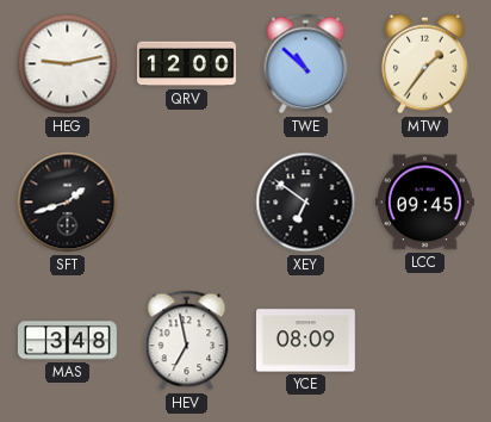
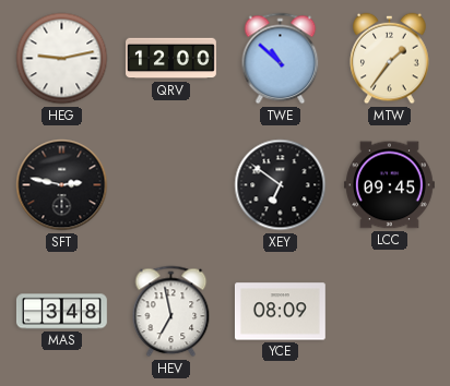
SFT: 1:42 -> 2:47 (62, 185)
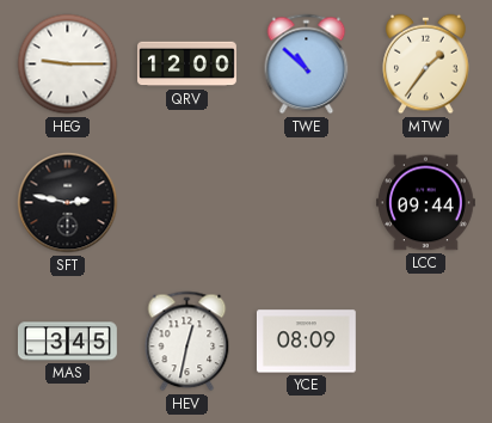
HEG: 9:13 -> 9:15 (68, 65)
XEY: 6:51 -> none (281, 185)
LCC: 09:45 -> 09:44 (425, 203)
MAS: 3:48 -> 3:45 (67, 342)
HEV: 6:58 -> 12:32 (187, 342)
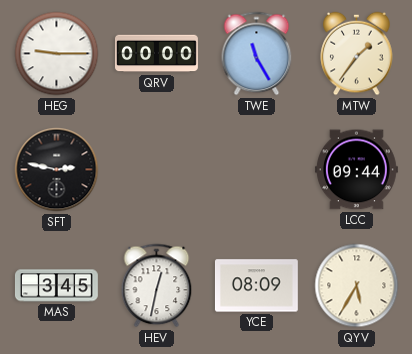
QRV: 12:00 -> 00:00 (157, 54)
TWE: 10:52 -> 11:25 (257, 54)
QYV: none -> 5:35 (357, 286)
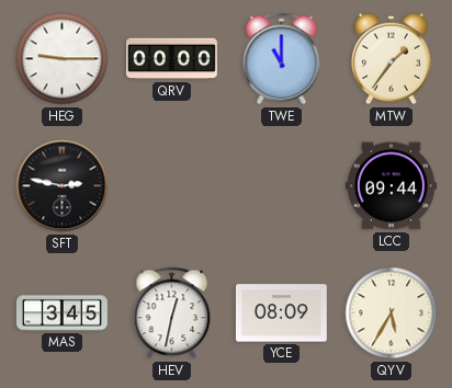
TWE: 11:25 -> 11:00 (282, 59)
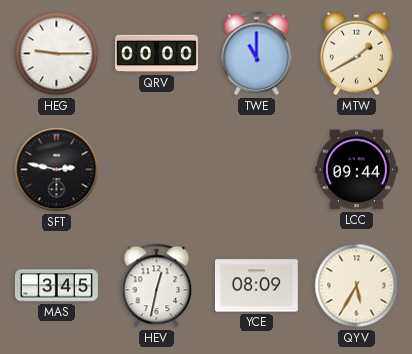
MTW: 1:36 -> 1:40 (357, 54)
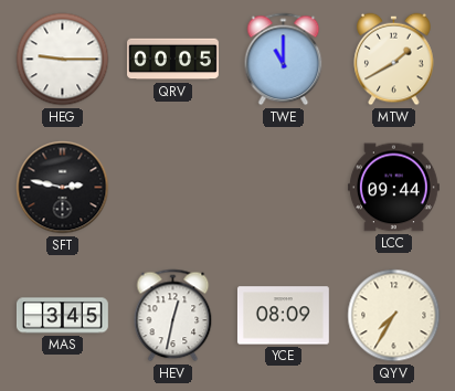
QRV: 00:00 -> 00:05 (173, 60)
QYV: 5:35 -> 7:35 (394, 316)
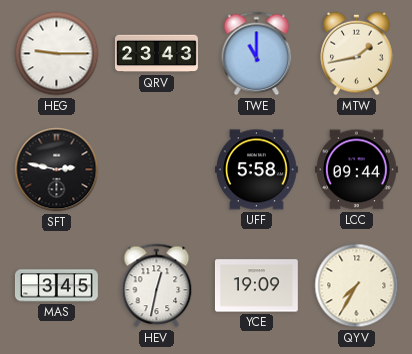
QRV: 00:05 -> 23:43 (157, 54)
MTW: 1:40 -> 1:43 (357, 54)
UFF: none -> 5:58 (256, 170)
YCE: 08:09 -> 19:09 (256, 286)
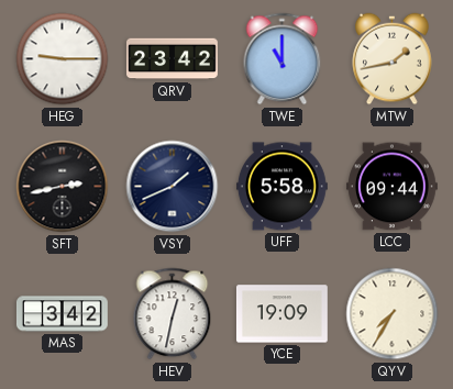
QRV: 23:43 -> 23:42 (173, 59)
SFT: 2:47 -> 2:43 (63, 187)
VSY: none -> 1:41 (173, 187)
MAS: 3:45 -> 3:42 (62, 314)
